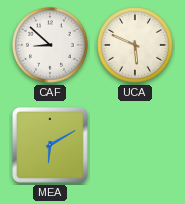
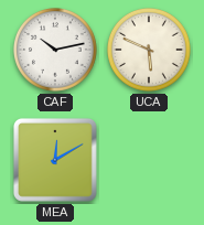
CAF: 8:52 -> 10:13 (56, 51)
MEA: 6:10 -> 12:10 (55, 160)
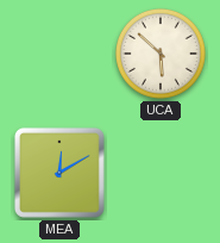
CAF: 10:13 -> none (56, 51)
UCA: 5:49 -> 5:52 (162, 55)
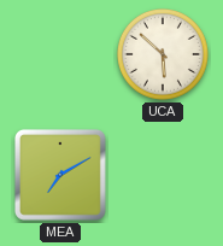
MEA: 12:10 -> 7:10 (60, 175)
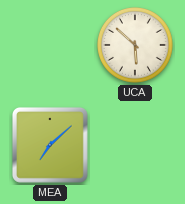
MEA: 7:10 -> 7:08 (50, 145)
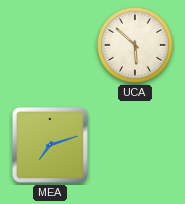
MEA: 7:08 -> 7:12 (50, 145)
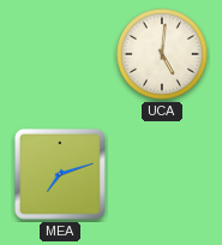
UCA: 5:52 -> 5:01 (163, 55)
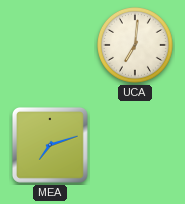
UCA: 5:01 -> 7:01 (136, 46)
